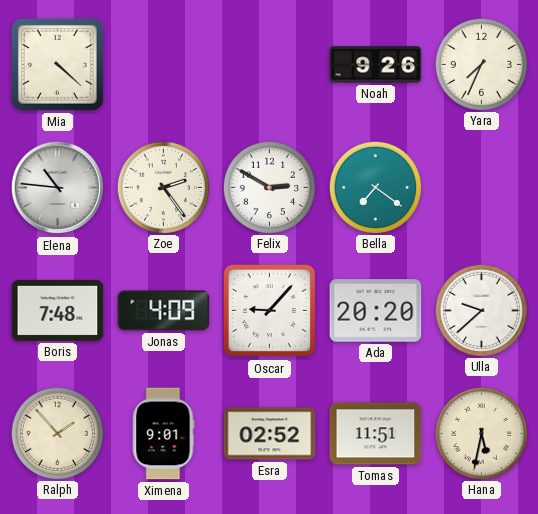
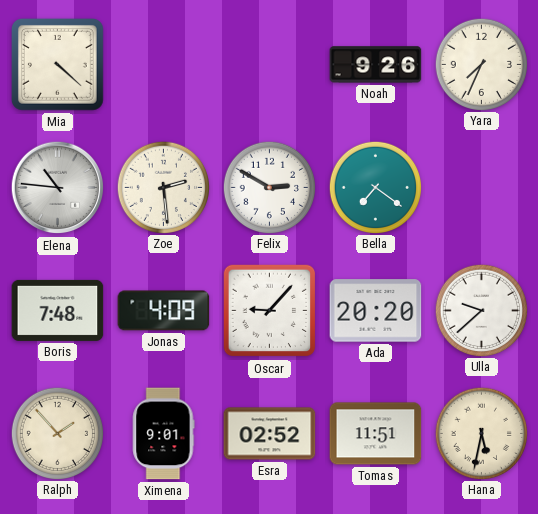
Zoe: 2:24 -> 2:29 (163, 187)
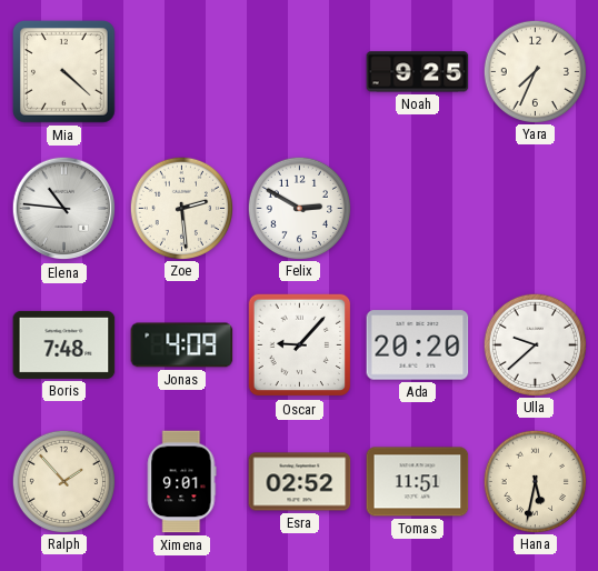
Noah: 9:26 -> 9:25 (418, 72)
Bella: 7:21 -> none (375, 187)
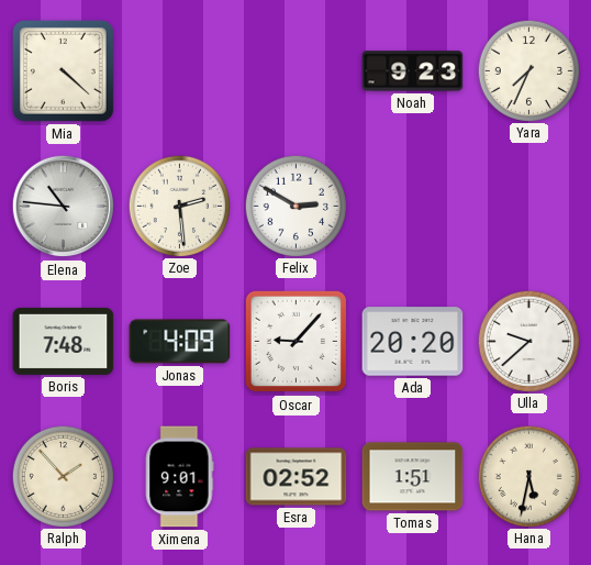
Noah: 9:25 -> 9:23 (413, 71)
Tomas: 11:51 -> 1:51 (413, 477)
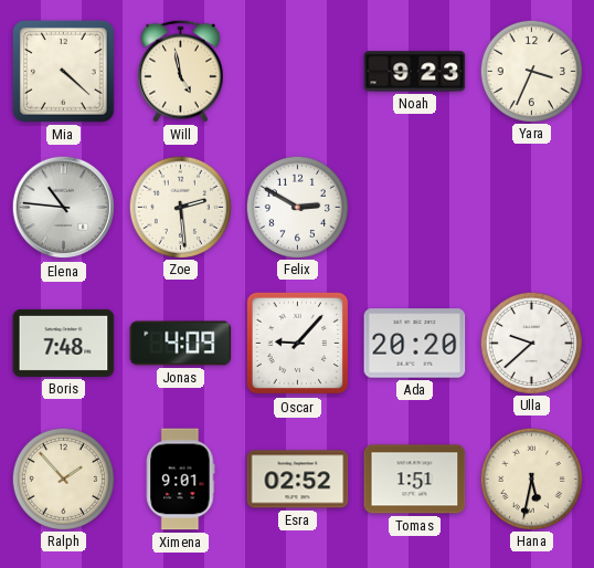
Will: none -> 4:58 (181, 71)
Yara: 7:34 -> 3:34 (531, 71)
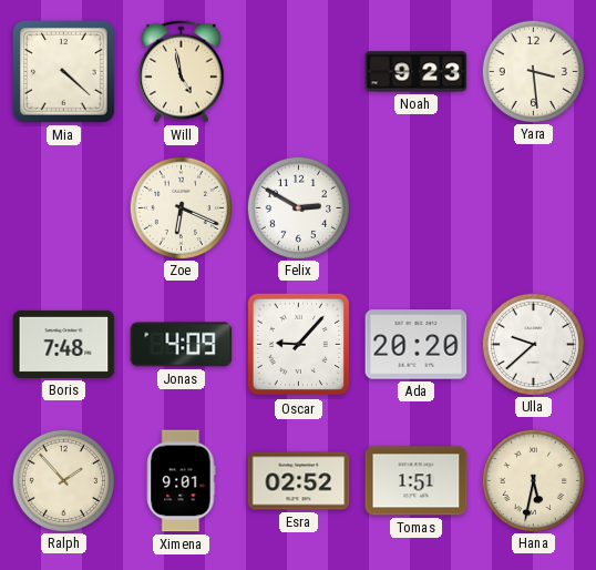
Yara: 3:34 -> 3:29 (533, 71)
Elena: 10:46 -> none (64, 208)
Zoe: 2:29 -> 6:19 (181, 207)
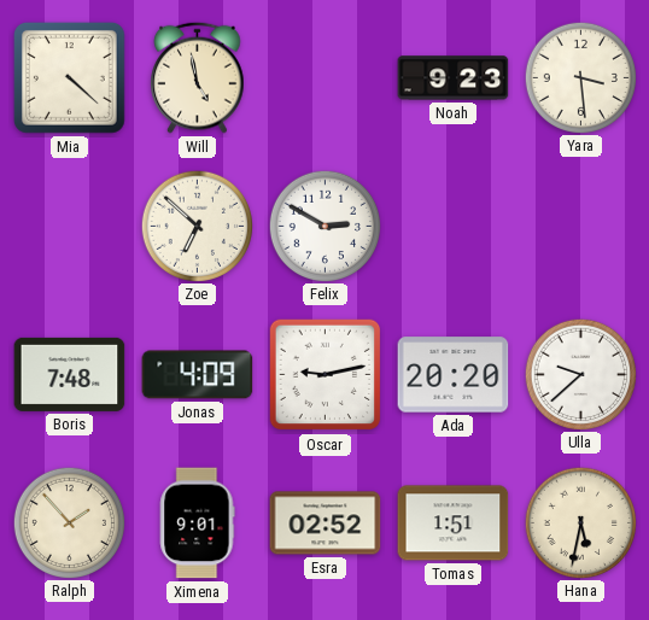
Zoe: 6:19 -> 6:52 (197, 226)
Oscar: 9:07 -> 9:13 (326, 375)
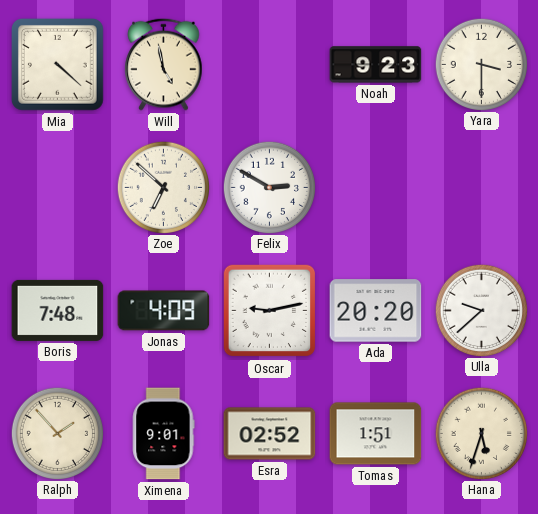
Yara: 3:29 -> 3:30 (481, 64)
Hana: 5:32 -> 5:33 (481, 433)
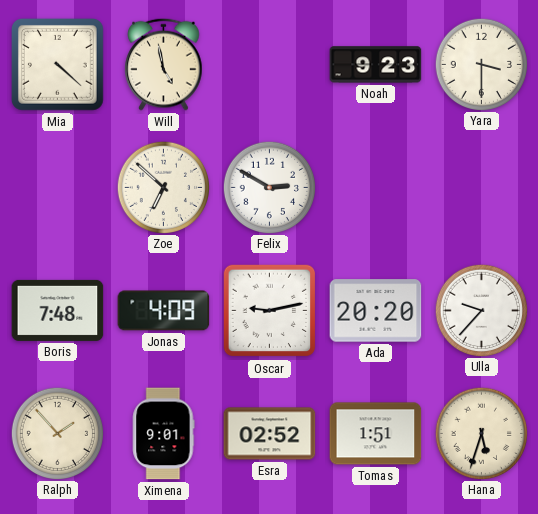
Ulla: 9:38 -> 9:37 (481, 310)
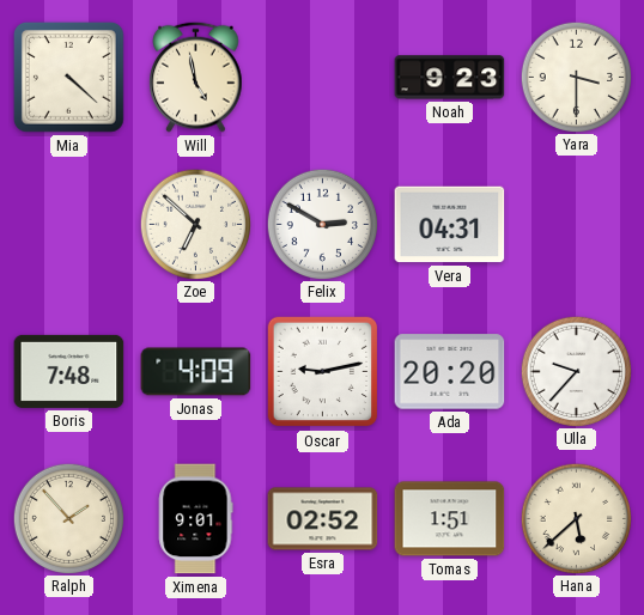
Vera: none -> 04:31 (450, 225)
Hana: 5:33 -> 5:38 (576, 518)
